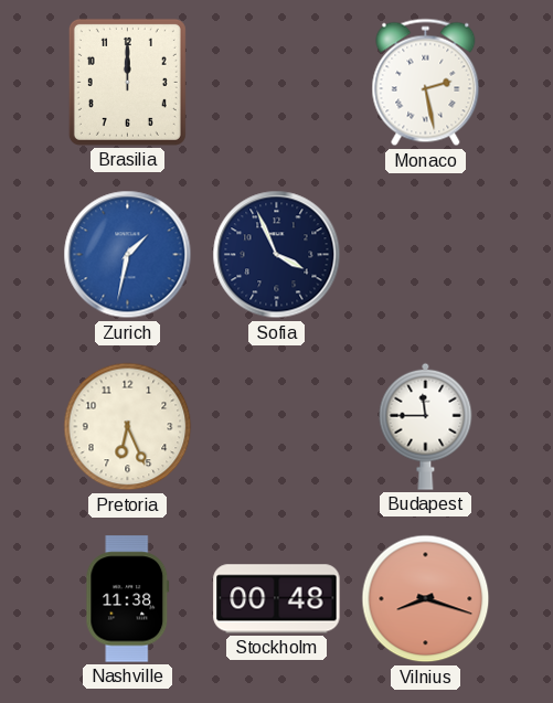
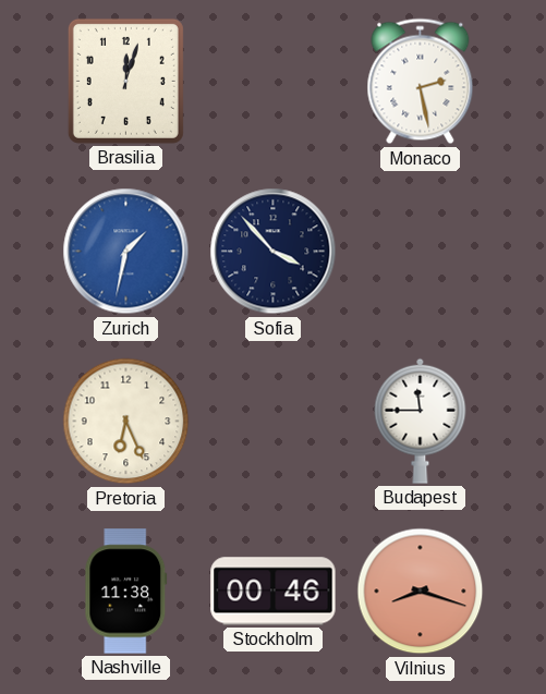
Brasilia: 12:00 -> 12:03 (125, 81)
Sofia: 3:56 -> 3:53 (274, 252)
Stockholm: 00:48 -> 00:46 (274, 592)
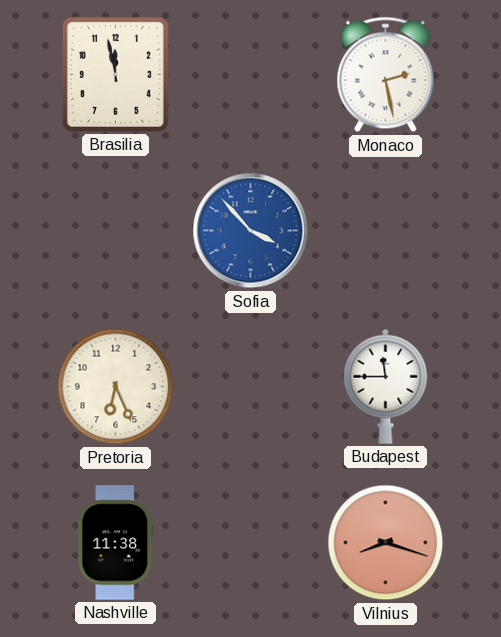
Brasilia: 12:03 -> 11:58 (115, 74)
Zurich: 1:32 -> none (126, 252)
Sofia dial: navy -> blue (251, 231)
Stockholm: 00:46 -> none (274, 592)
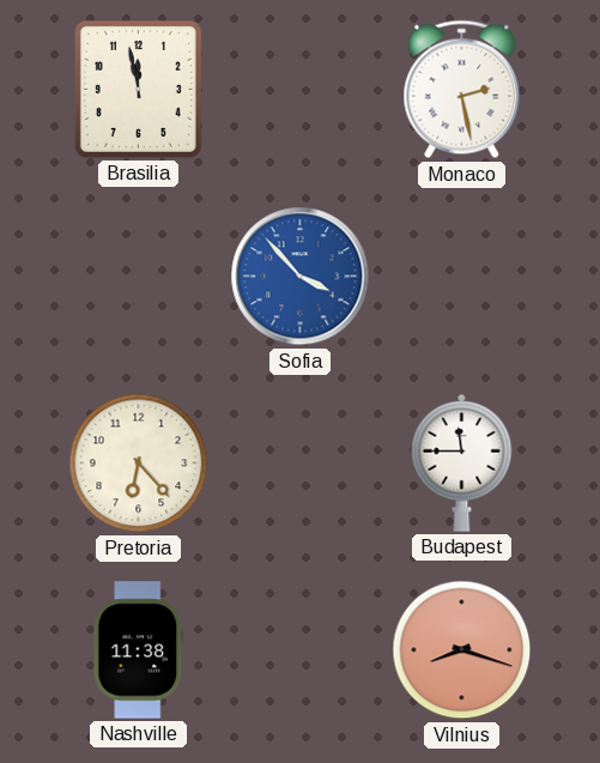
Pretoria: 6:26 -> 6:23 (139, 464)
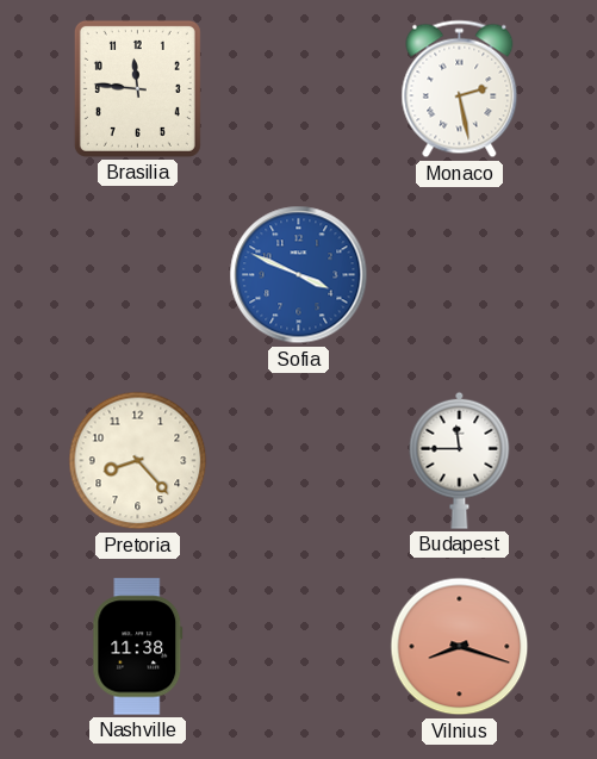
Brasilia: 11:58 -> 11:46 (137, 88)
Sofia: 3:53 -> 3:49 (299, 275)
Pretoria: 6:23 -> 8:23 (138, 461)
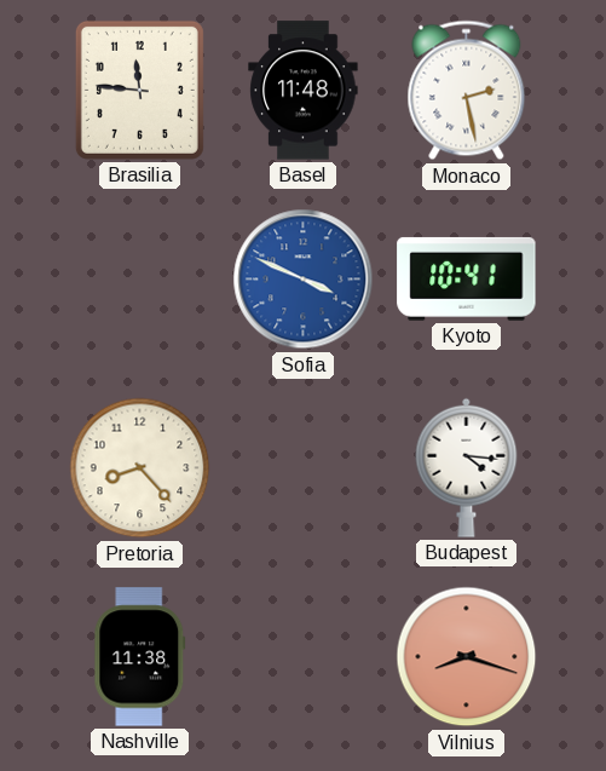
Basel: none -> 11:48 (304, 91)
Kyoto: none -> 10:41 (467, 278)
Budapest: 11:45 -> 4:16 (467, 467)
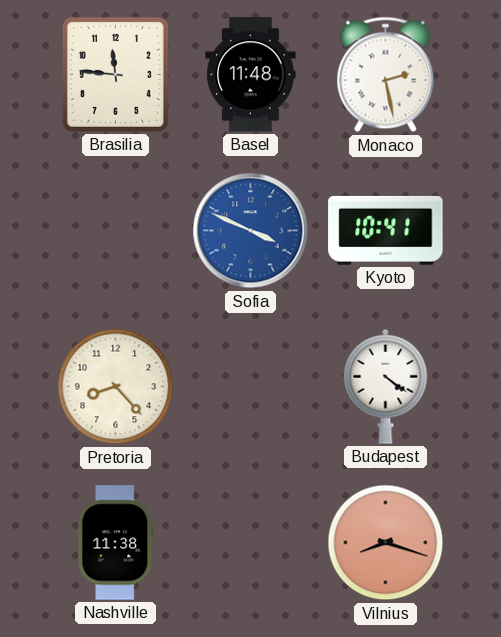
Budapest: 4:16 -> 4:21 (386, 386)
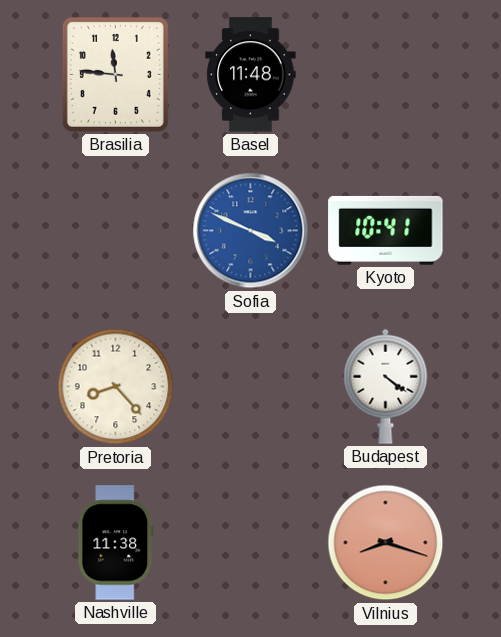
Monaco: 2:28 -> none (386, 75)
